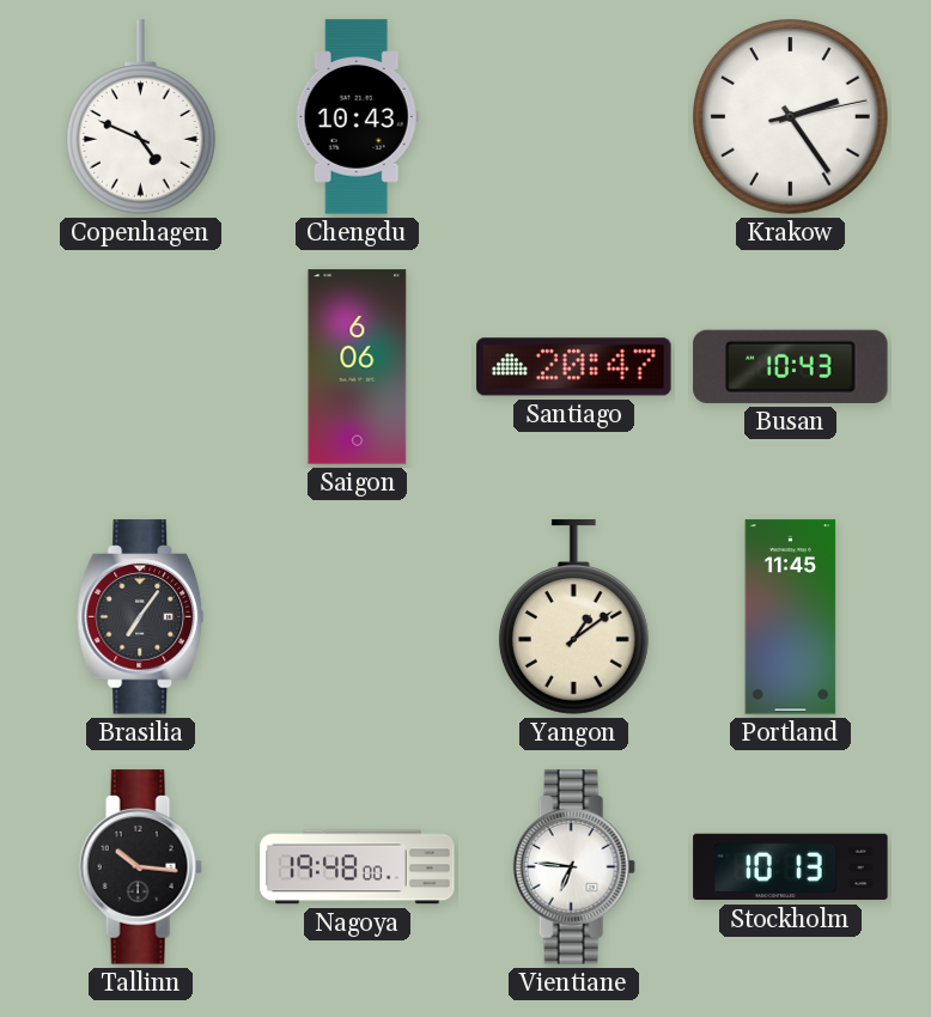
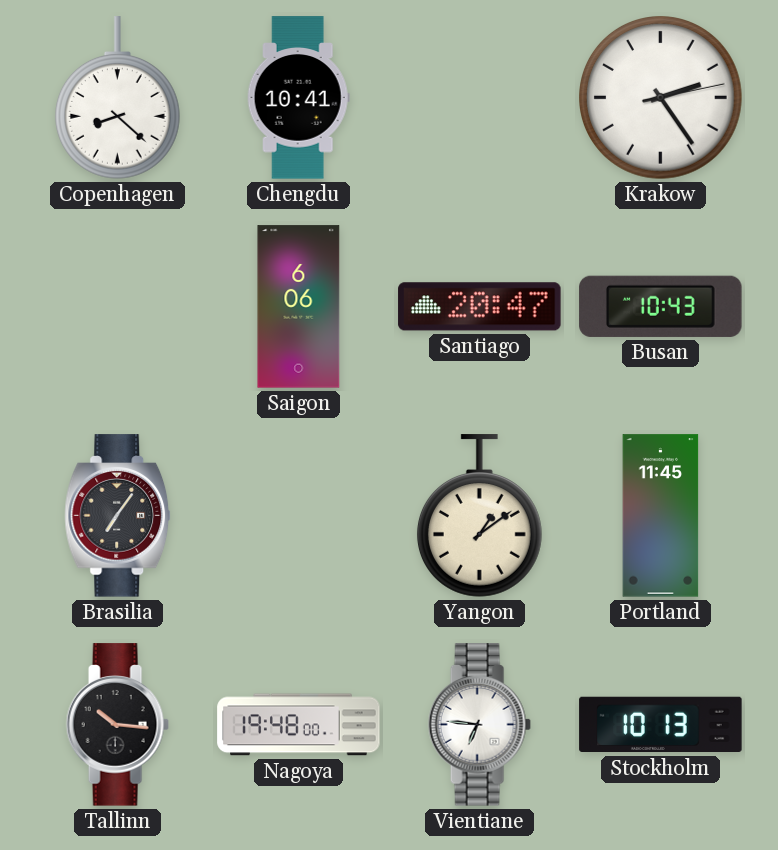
Copenhagen: 4:49 -> 8:22 (117, 98)
Chengdu: 10:43 -> 10:41 (298, 98)
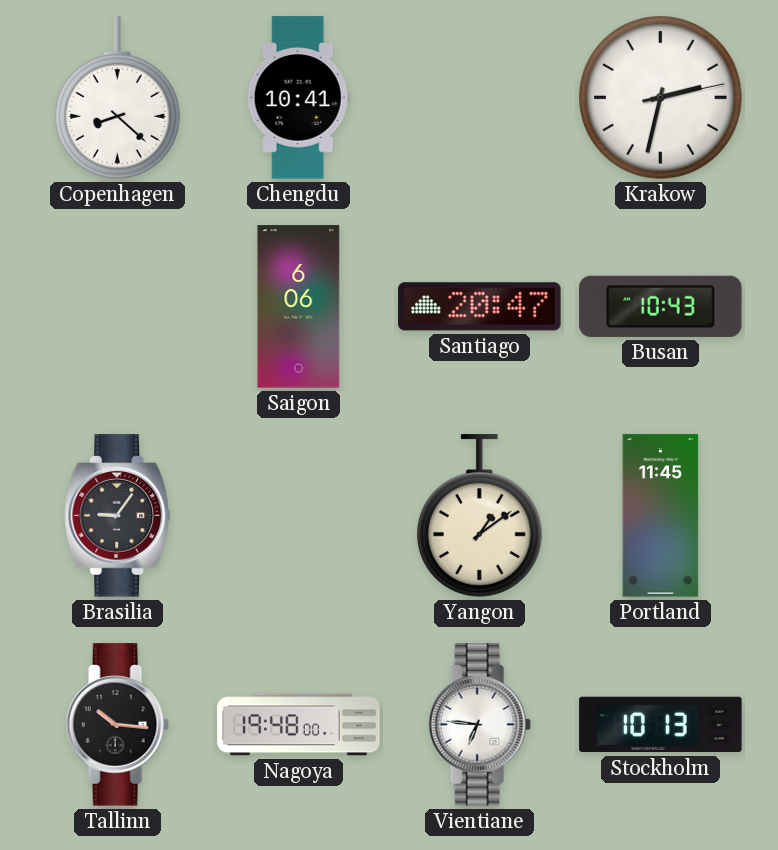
Krakow: 2:24 -> 2:32 (661, 98)
Brasilia: 7:06 -> 9:06 (118, 516)
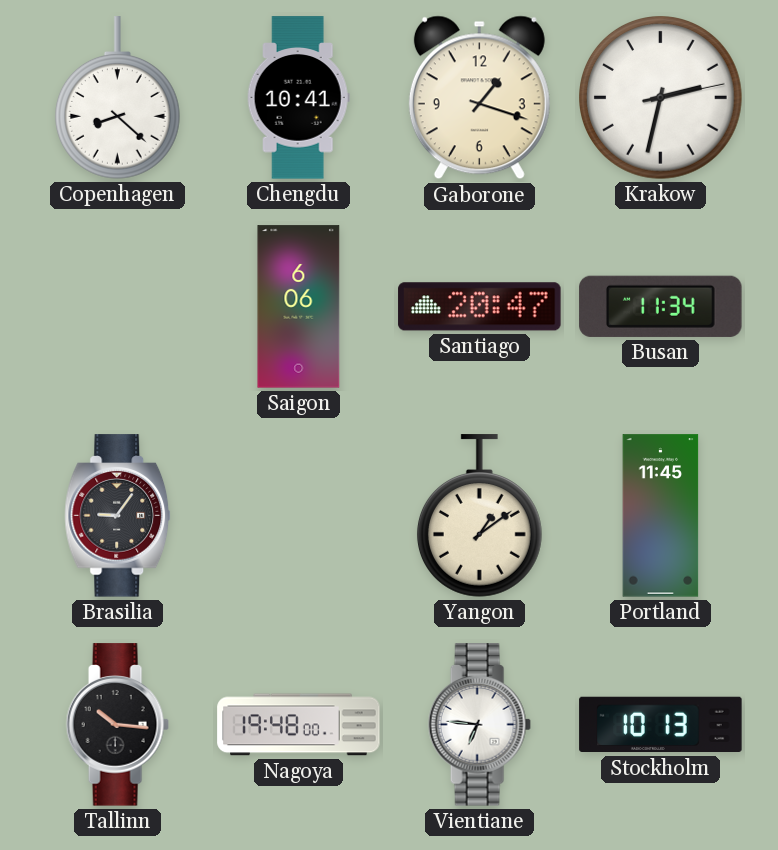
Gaborone: none -> 1:18 (479, 98)
Busan: 10:43 -> 11:34 (661, 306)
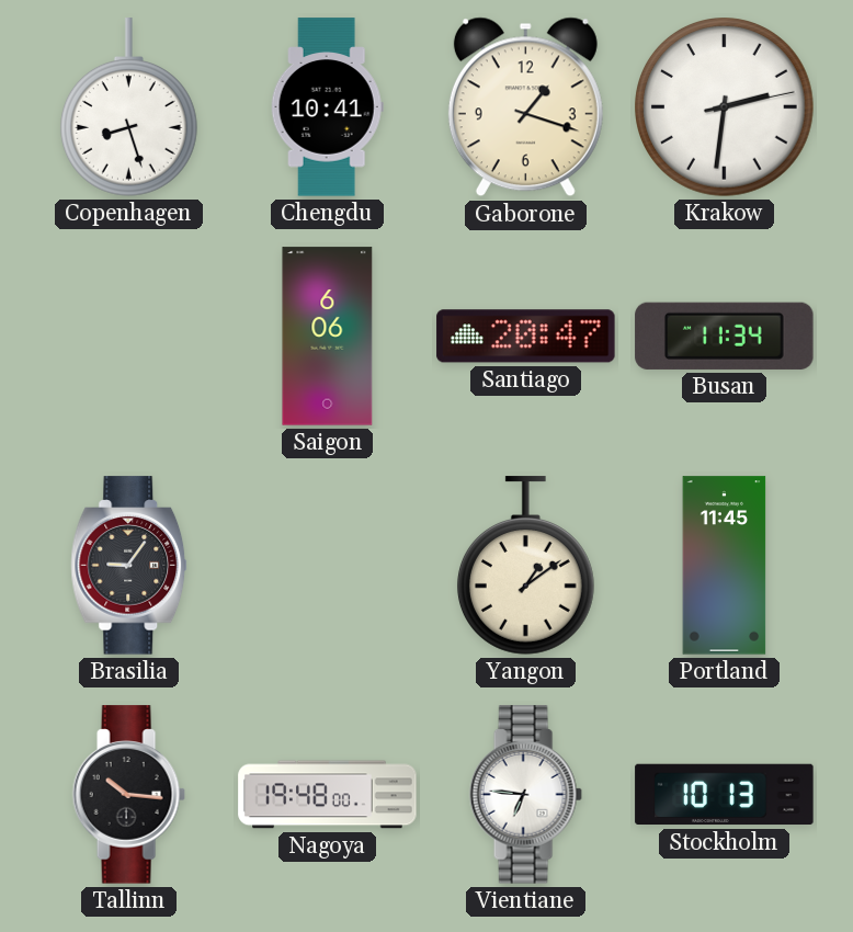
Copenhagen: 8:22 -> 8:27 (128, 107)
Krakow: 2:32 -> 2:31 (725, 107)
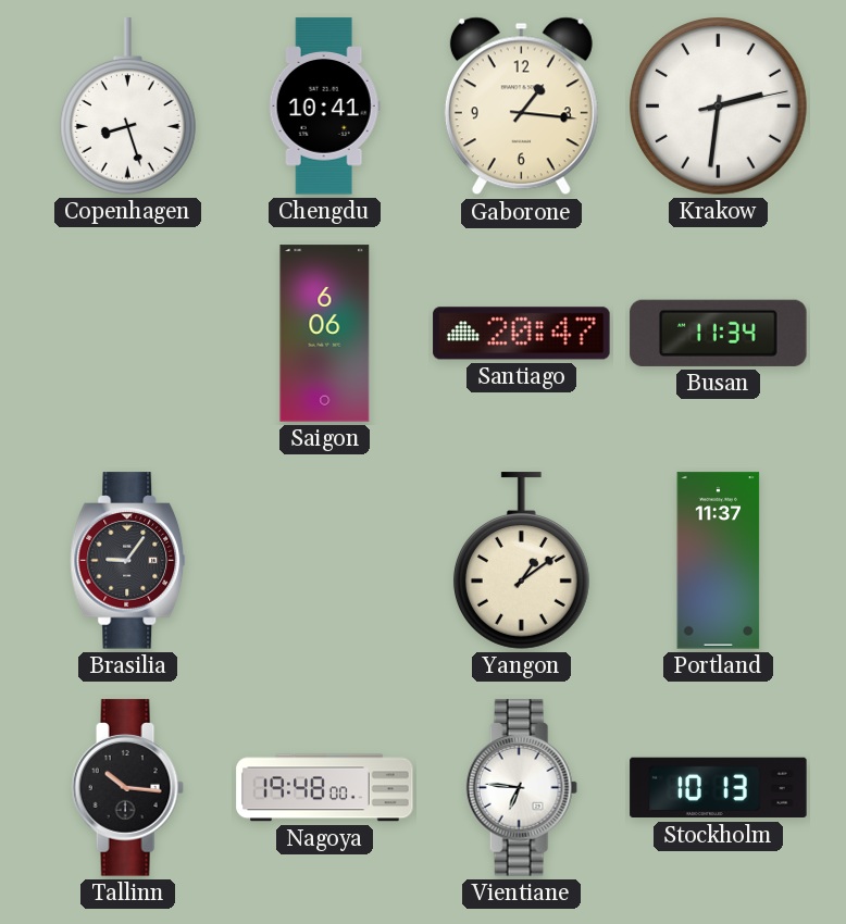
Gaborone: 1:18 -> 1:16 (521, 107)
Portland: 11:45 -> 11:37 (719, 561)
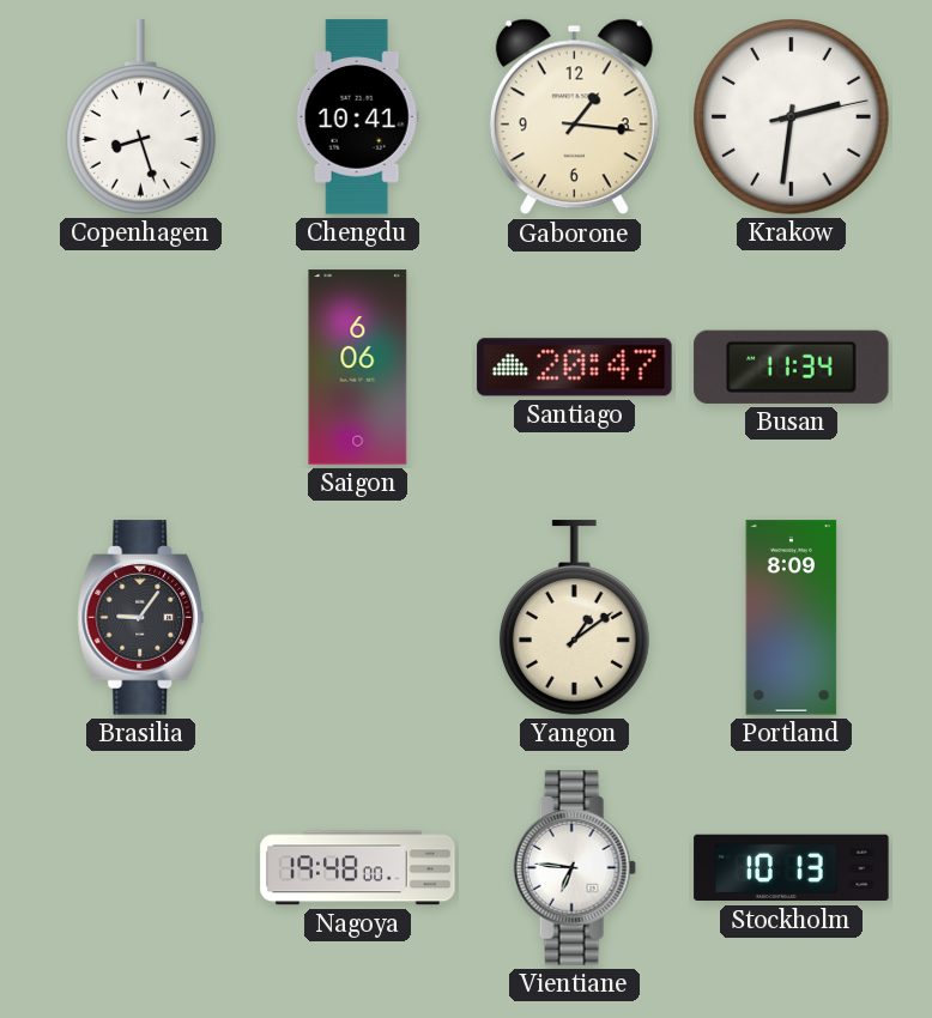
Portland: 11:37 -> 8:09 (792, 618)
Tallinn: 10:16 -> none (127, 788)
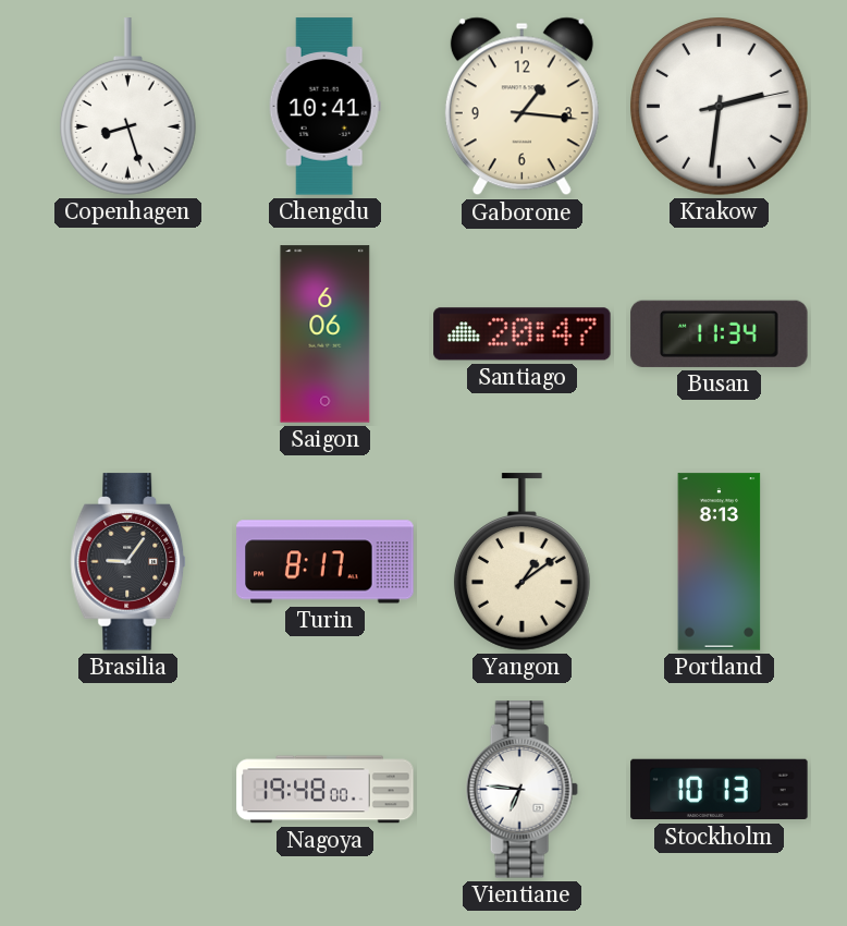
Turin: none -> 8:17 (326, 562)
Portland: 8:09 -> 8:13 (720, 562)
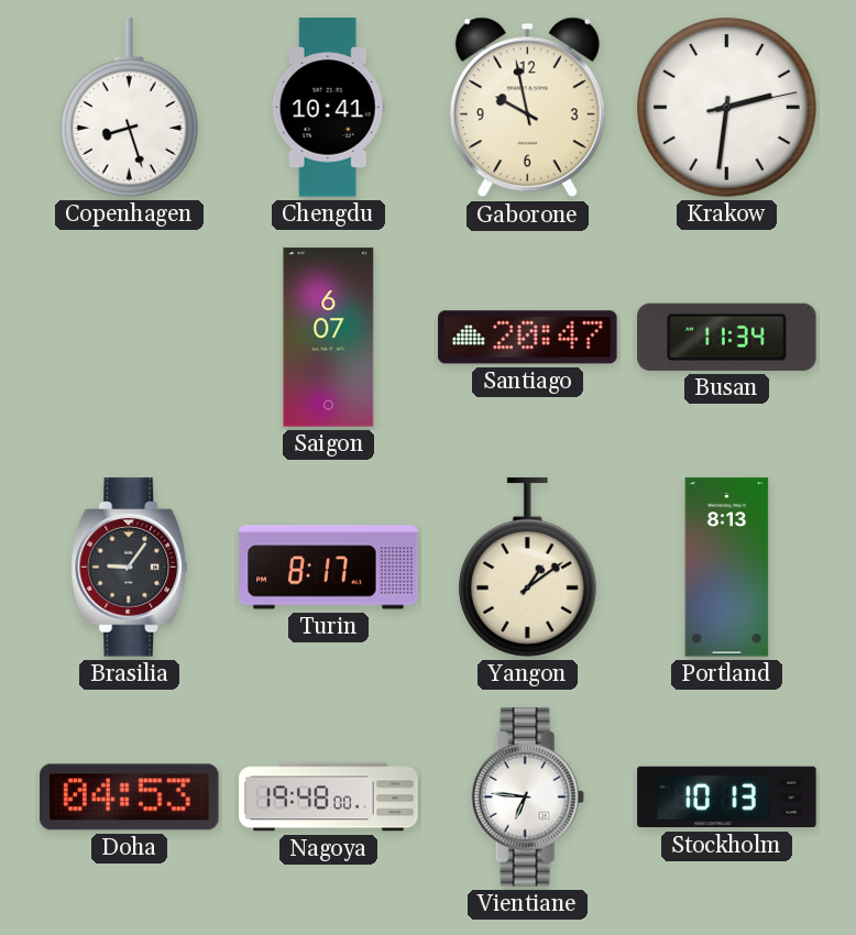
Gaborone: 1:16 -> 9:58 (527, 108)
Saigon: 6:06 -> 6:07 (329, 338)
Doha: none -> 04:53 (130, 798)
